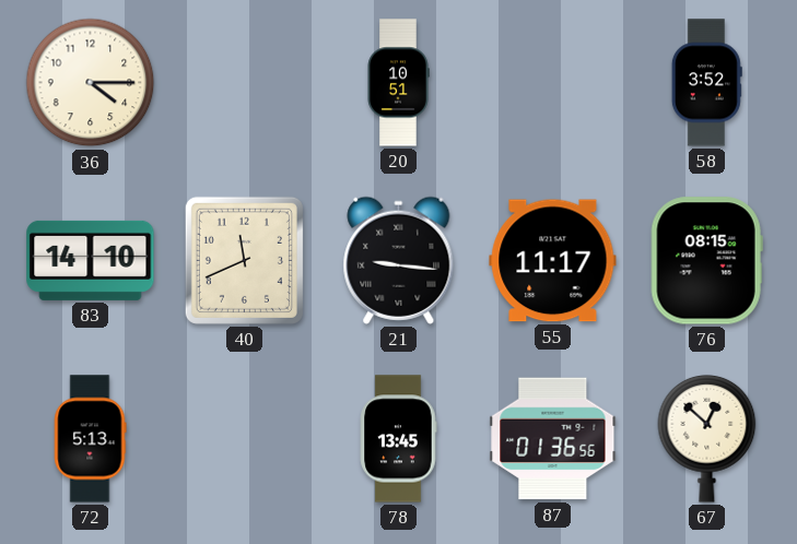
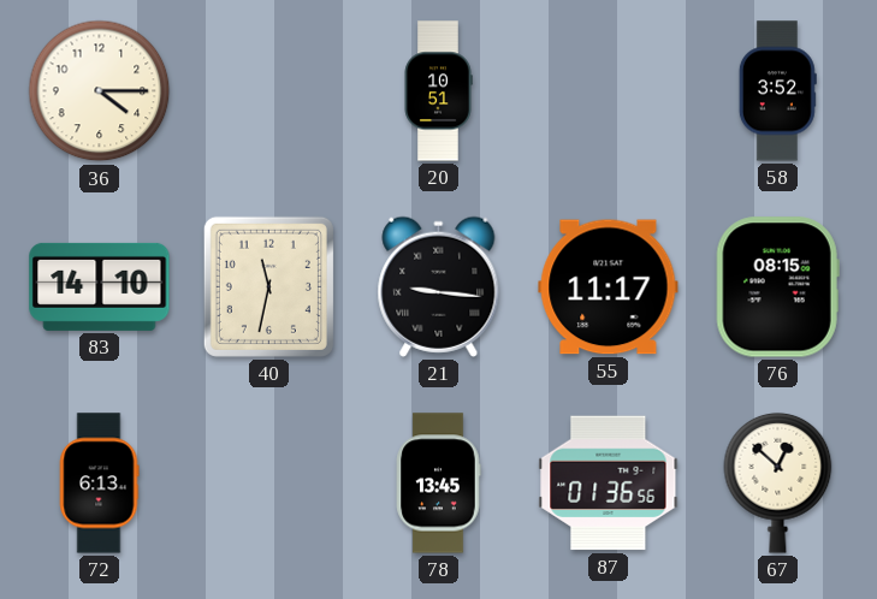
40: 11:41 -> 11:32 (268, 286)
72: 5:13 -> 6:13 (99, 484)
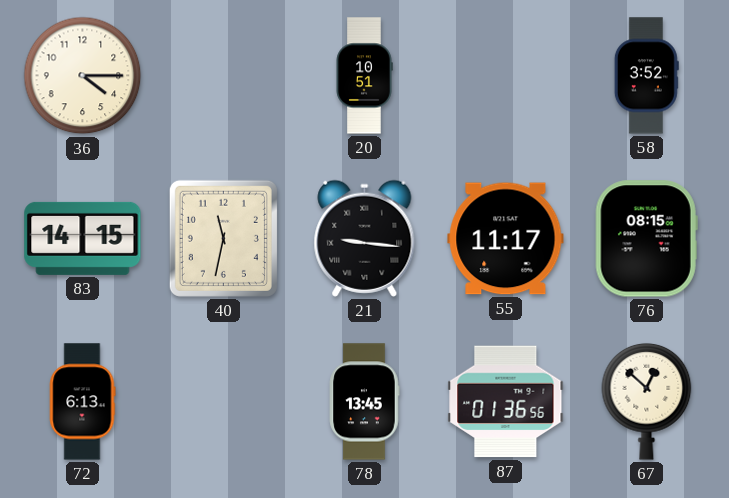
83: 14:10 -> 14:15 (83, 238)
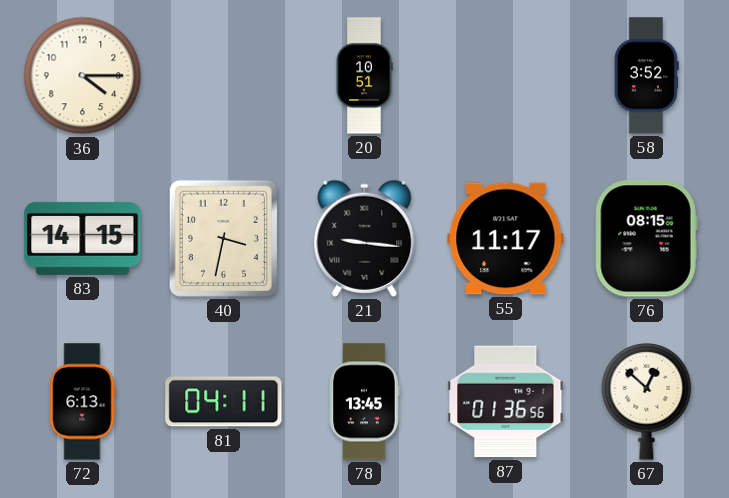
40: 11:32 -> 3:32 (223, 238)
81: none -> 04:11 (224, 402)
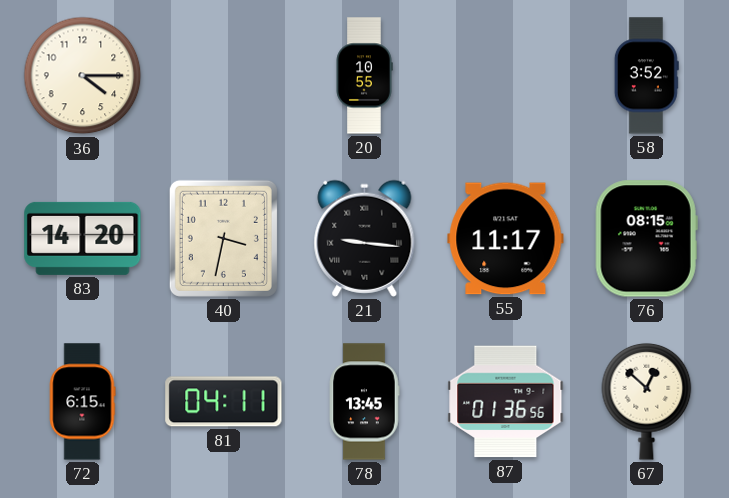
20: 10:51 -> 10:55 (364, 76)
83: 14:15 -> 14:20 (83, 238)
72: 6:13 -> 6:15 (82, 402)
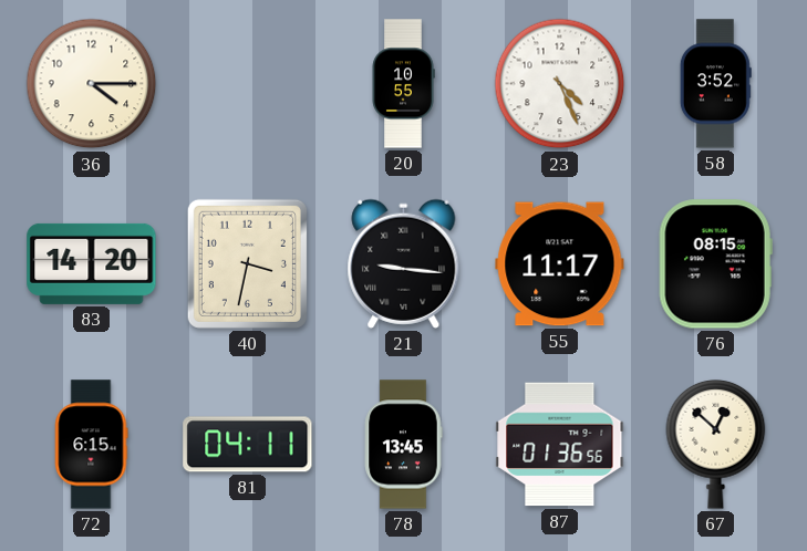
23: none -> 4:26 (560, 84)
